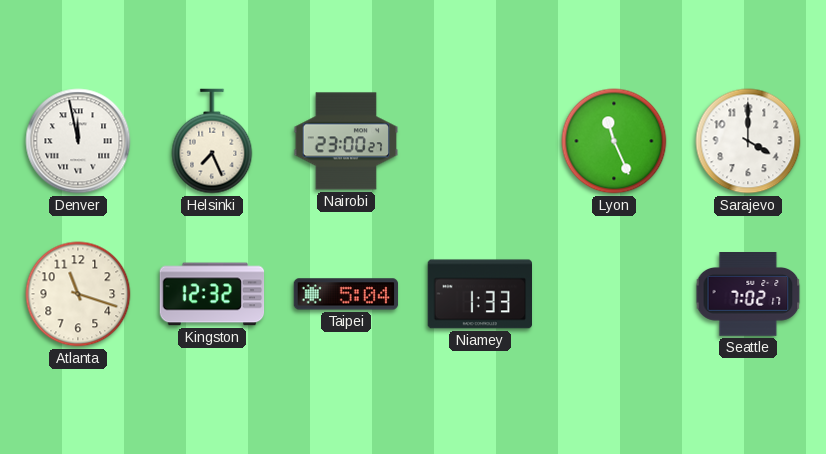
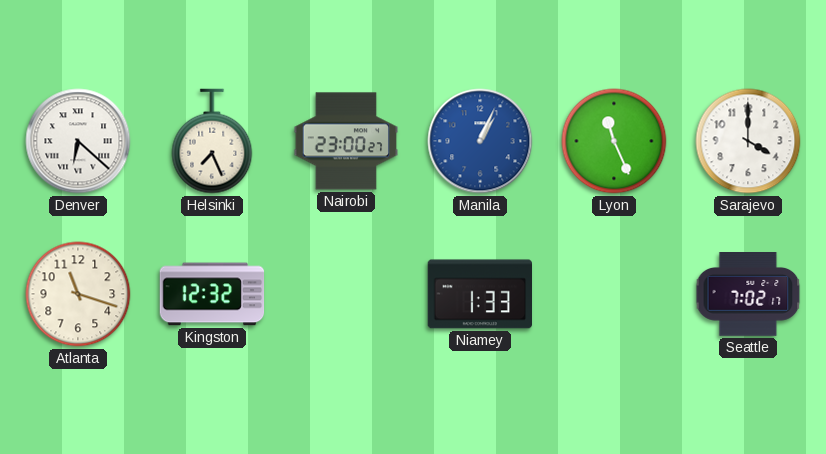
Denver: 11:58 -> 6:22 (78, 141)
Manila: none -> 1:04 (480, 141)
Taipei: 5:04 -> none (346, 294)
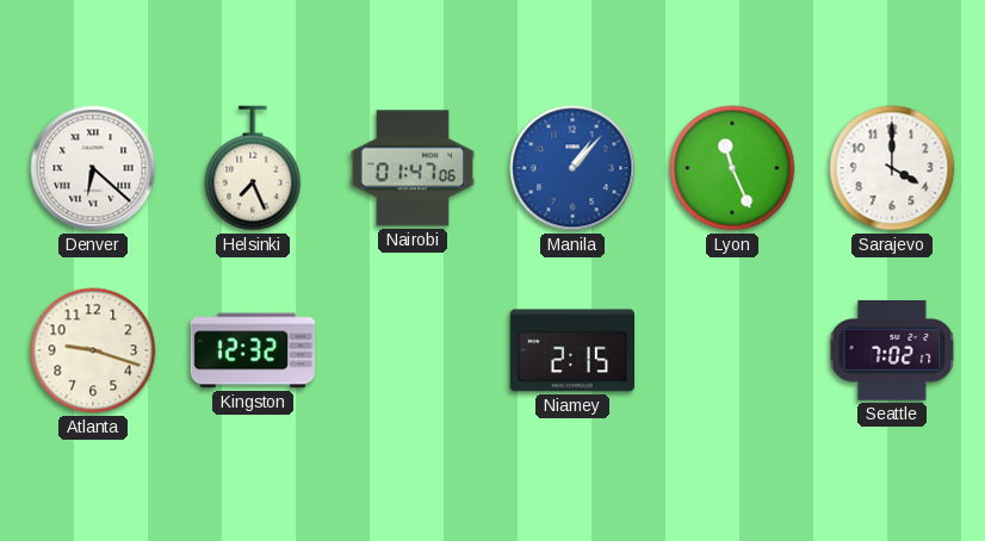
Nairobi: 23:00 -> 01:47 (413, 168)
Manila: 1:04 -> 1:07 (572, 168)
Atlanta: 11:18 -> 9:18 (93, 350)
Niamey: 1:33 -> 2:15 (572, 350)
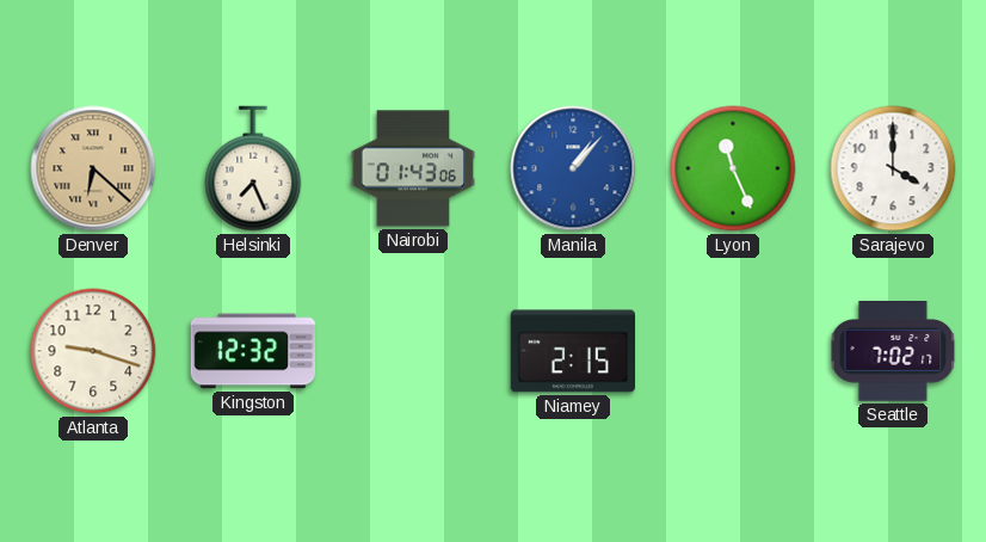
Denver dial: white -> champagne (93, 168)
Nairobi: 01:47 -> 01:43 (413, 168)
